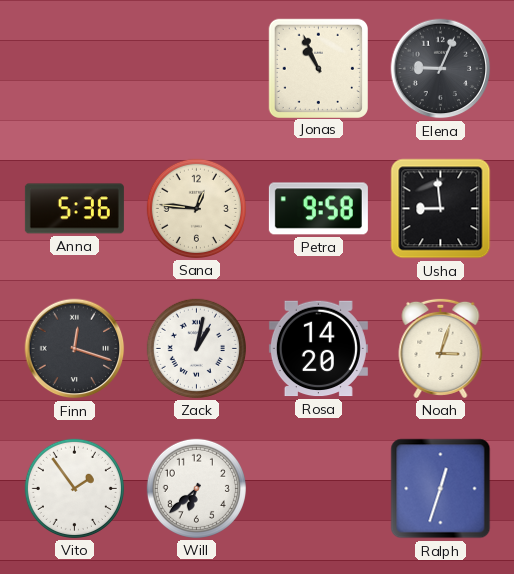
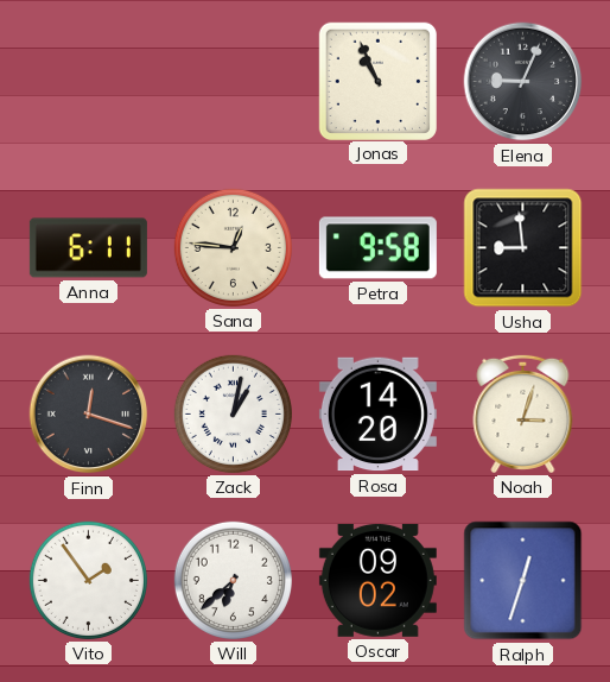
Anna: 5:36 -> 6:11 (88, 248)
Oscar: none -> 09:02 (377, 580)
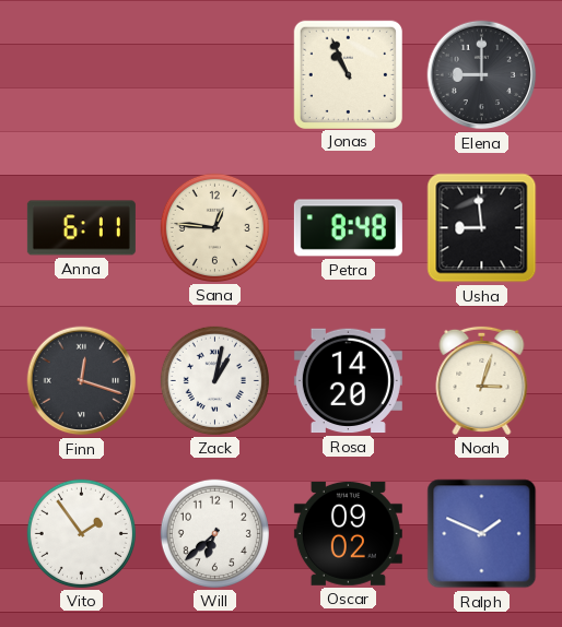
Elena: 9:04 -> 9:00 (482, 75)
Petra: 9:58 -> 8:48 (348, 228)
Ralph: 12:33 -> 1:49 (482, 534)
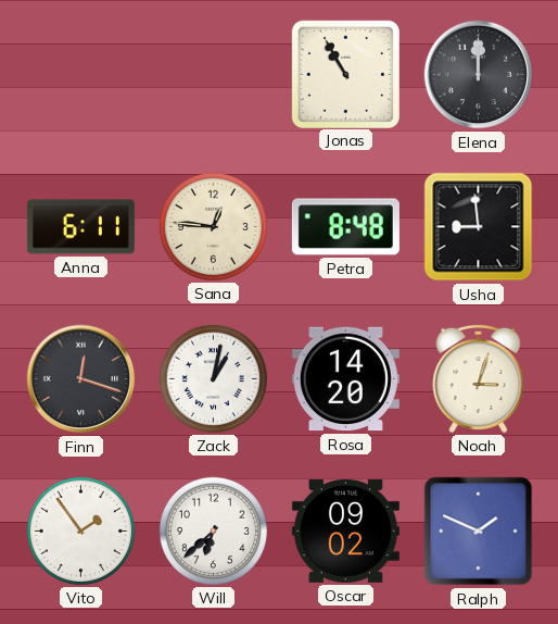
Jonas: 10:56 -> 10:55 (345, 74)
Elena: 9:00 -> 12:00 (479, 75)
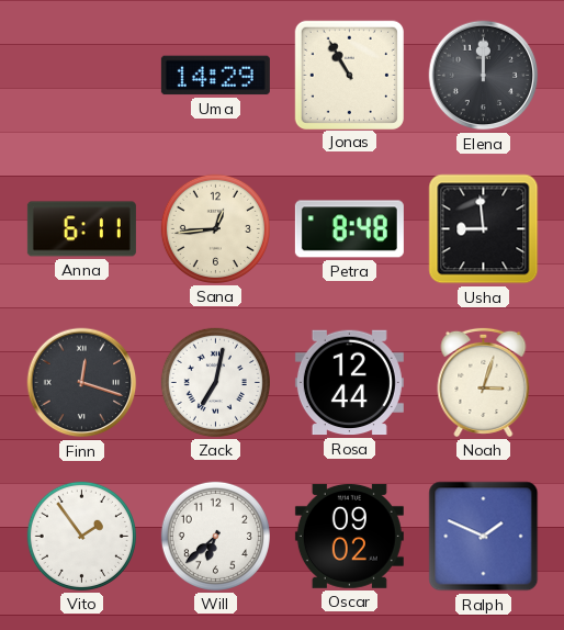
Uma: none -> 14:29 (215, 76)
Sana: 12:46 -> 12:44 (215, 228)
Zack: 1:02 -> 7:02 (215, 382)
Rosa: 14:20 -> 12:44 (349, 383)
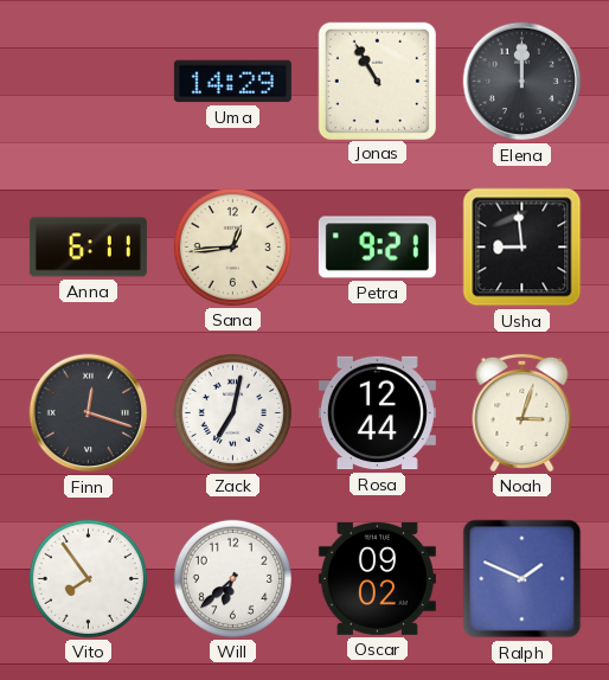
Petra: 8:48 -> 9:21 (377, 248)
Vito: 1:54 -> 7:54 (88, 578)
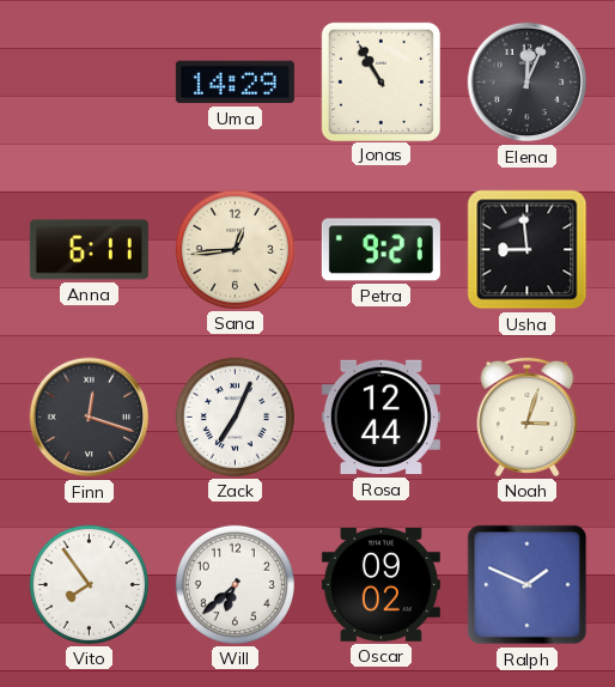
Elena: 12:00 -> 12:04 (528, 83)
Zack: 7:02 -> 7:04 (235, 417)
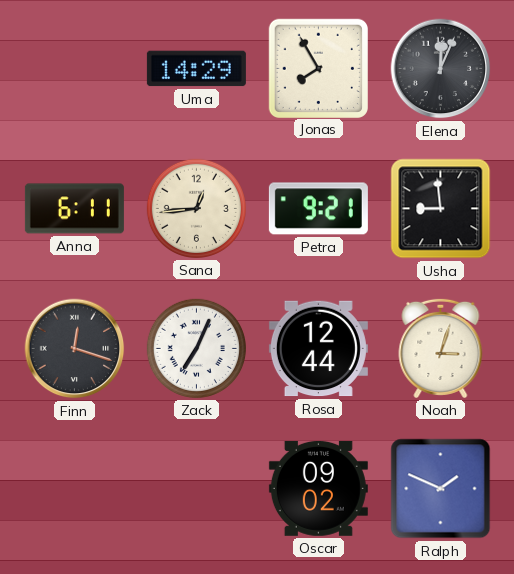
Jonas: 10:55 -> 7:55 (318, 68)
Vito: 7:54 -> none (89, 584)
Will: 6:38 -> none (235, 584)
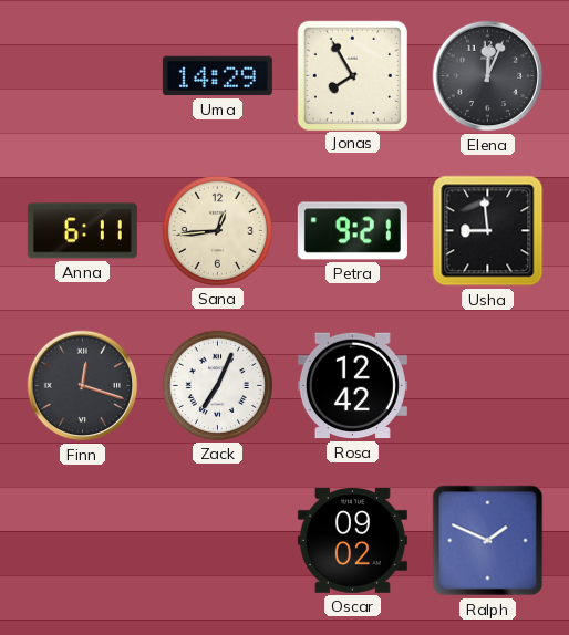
Rosa: 12:44 -> 12:42 (352, 386)
Noah: 3:03 -> none (441, 348)
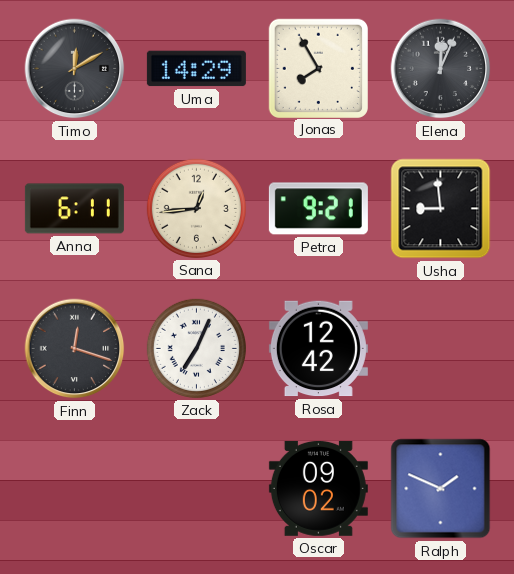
Timo: none -> 12:10 (75, 69)
